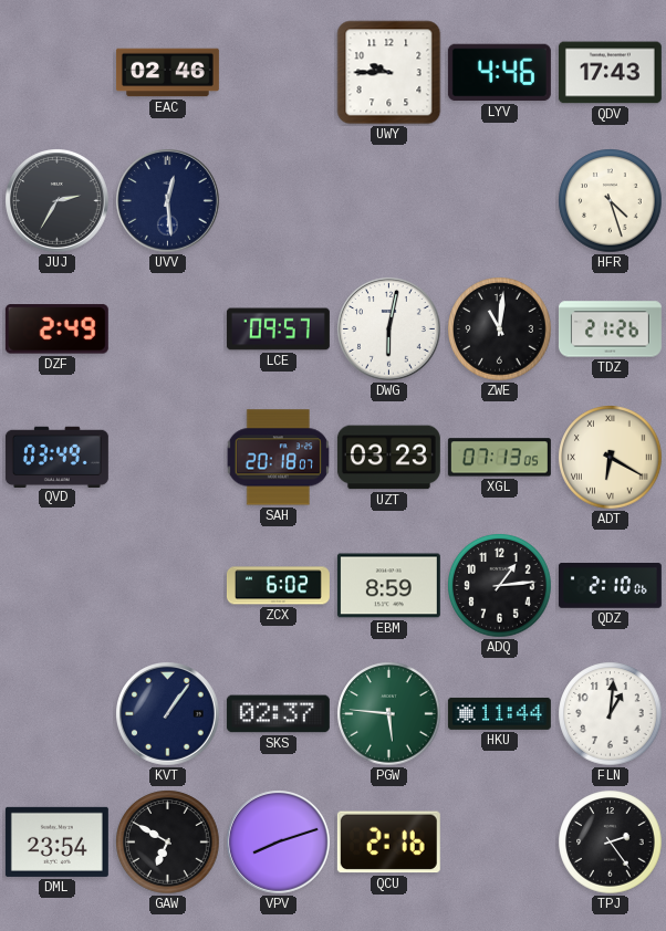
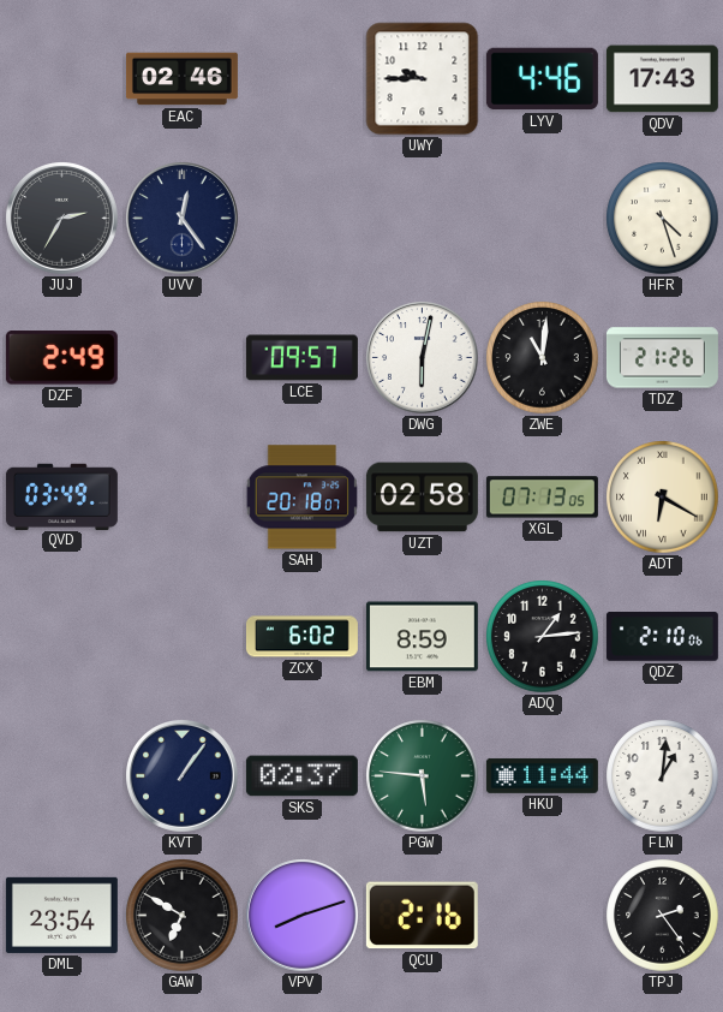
UVV: 12:29 -> 12:24 (183, 219)
UZT: 03:23 -> 02:58 (422, 498)
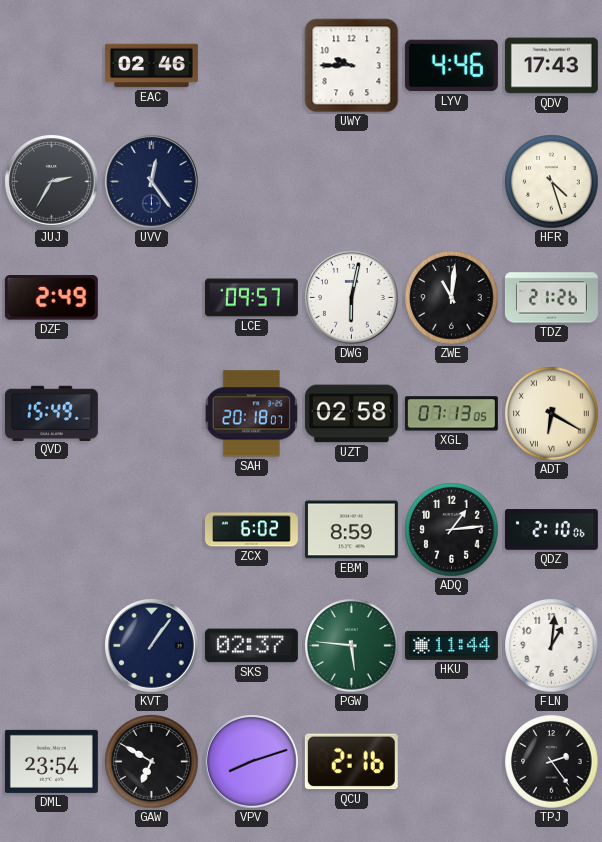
QVD: 03:49 -> 15:49 (51, 413)
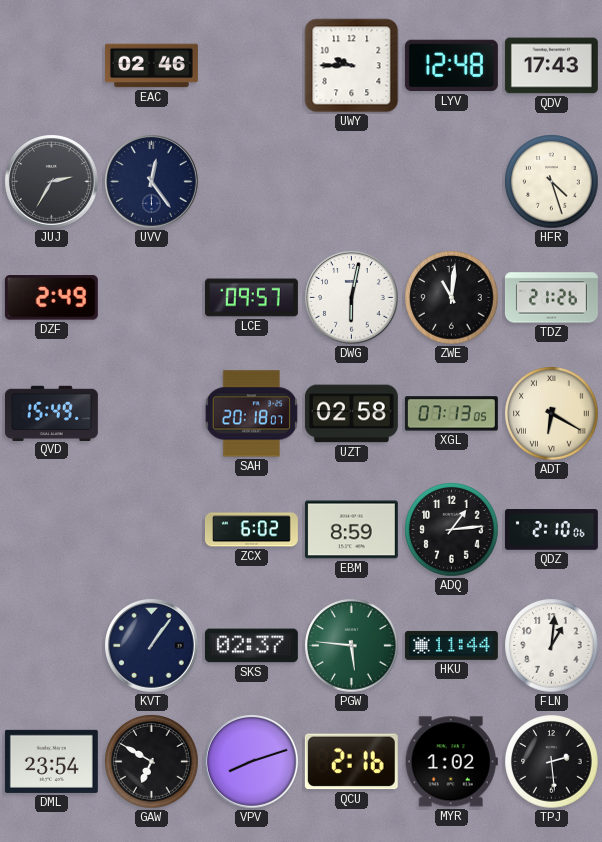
LYV: 4:46 -> 12:48 (451, 66)
MYR: none -> 1:02 (451, 762)
TPJ: 2:24 -> 2:29 (552, 762)
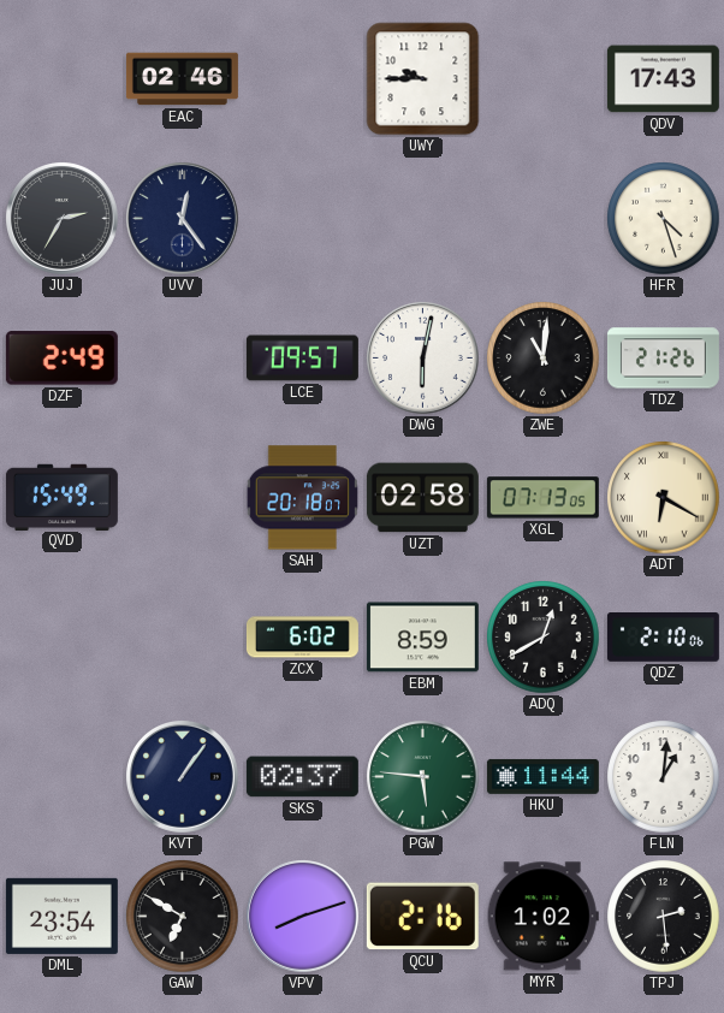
LYV: 12:48 -> none (451, 66)
ADQ: 1:14 -> 12:40 (544, 638)
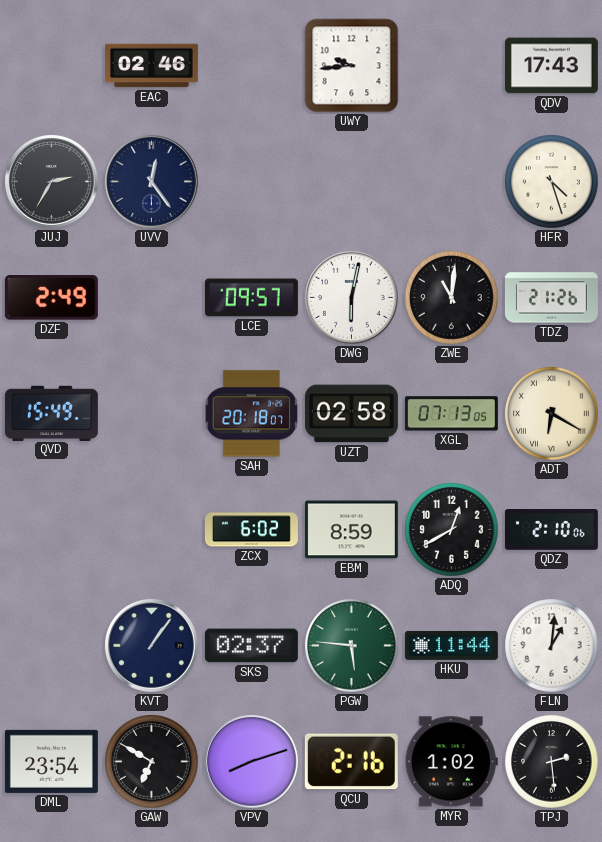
UWY: 9:45 -> 9:44 (352, 66)
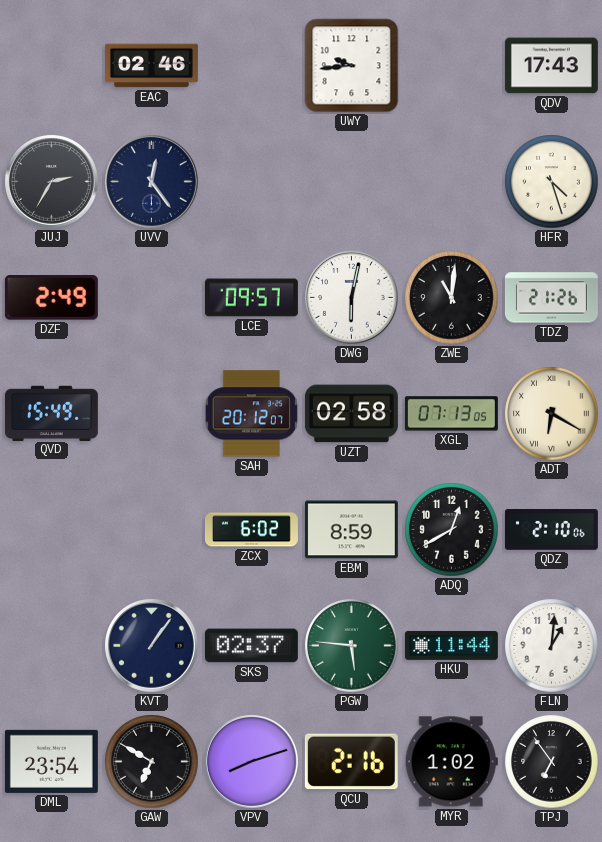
SAH: 20:18 -> 20:12 (251, 414)
TPJ: 2:29 -> 6:54 (552, 762)
